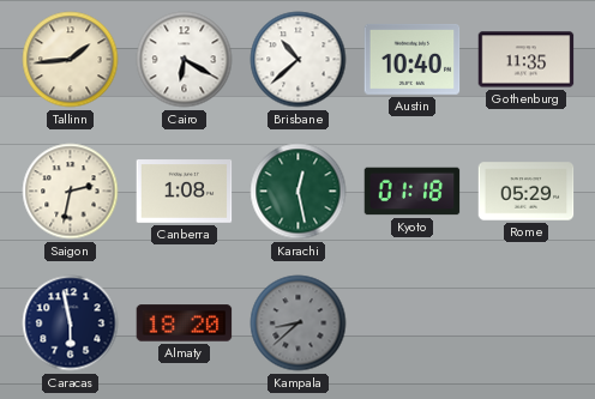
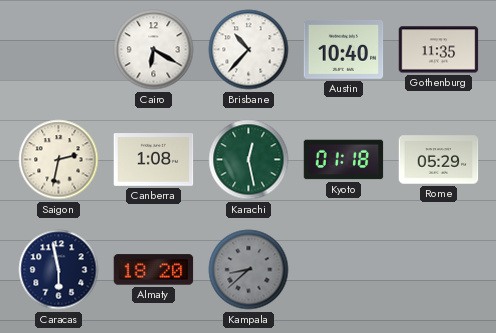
Tallinn: 1:44 -> none (71, 60)
Brisbane: 10:38 -> 10:37 (249, 50)
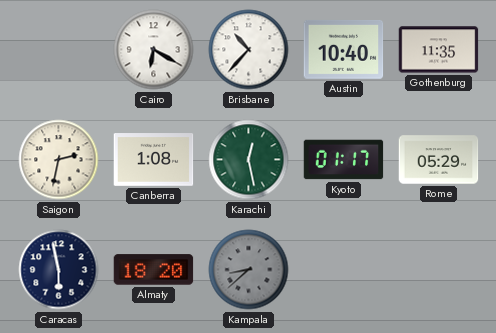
Kyoto: 01:18 -> 01:17 (344, 160)
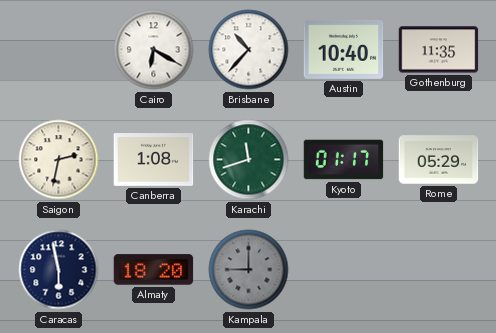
Karachi: 12:28 -> 11:42 (249, 160)
Kampala: 8:38 -> 9:00 (249, 270)
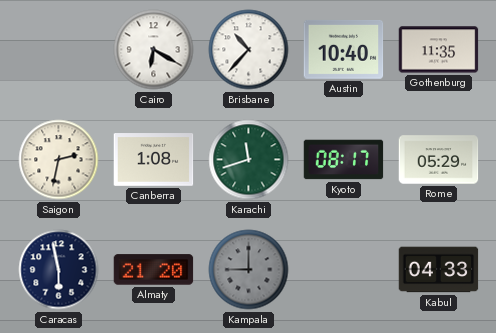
Kyoto: 01:17 -> 08:17 (344, 160)
Almaty: 18:20 -> 21:20 (154, 270)
Kabul: none -> 04:33 (439, 270)
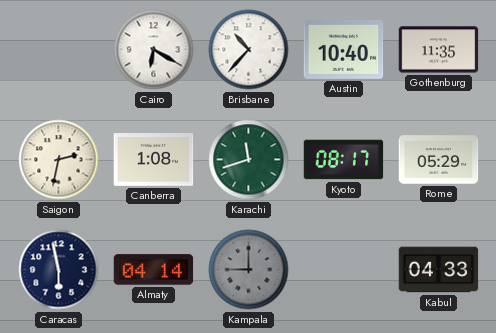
Almaty: 21:20 -> 04:14 (154, 270)
